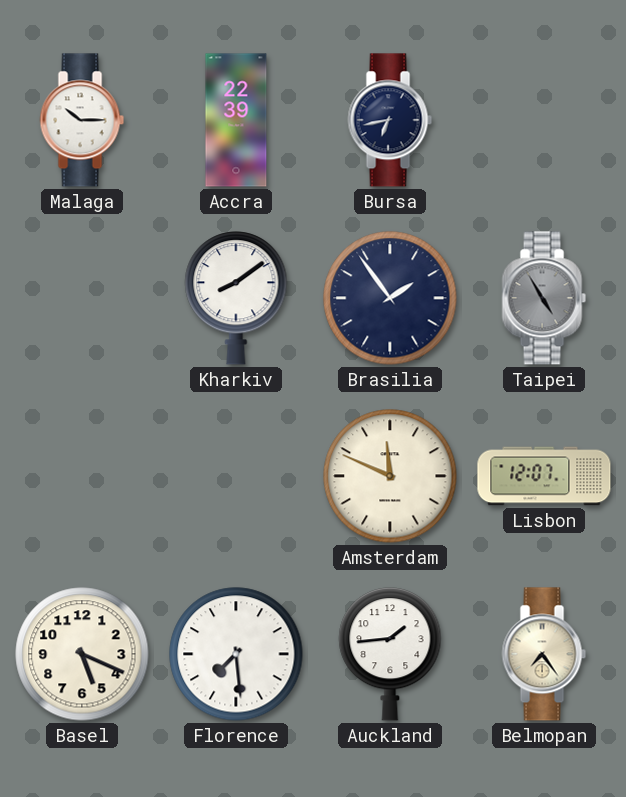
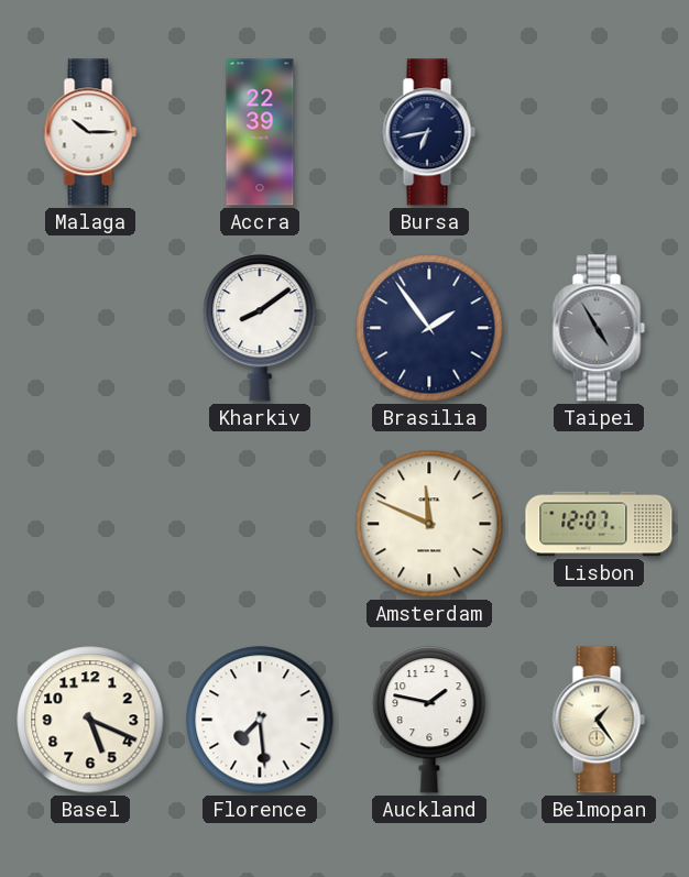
Auckland: 1:44 -> 1:47 (429, 720)
Belmopan: 7:24 -> 1:24 (599, 720)
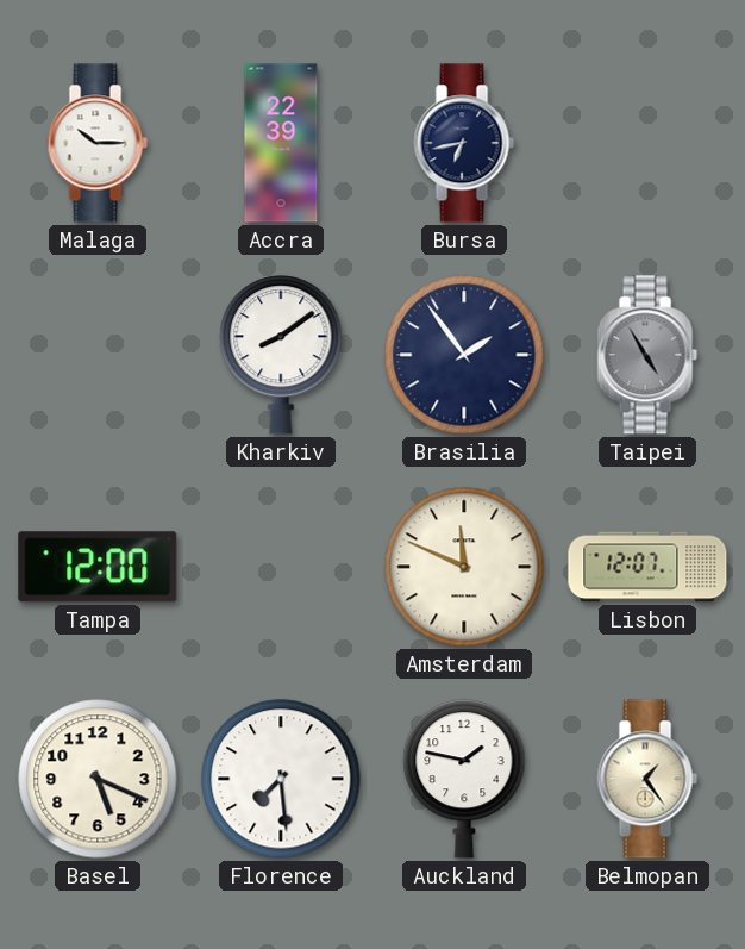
Tampa: none -> 12:00 (98, 567)
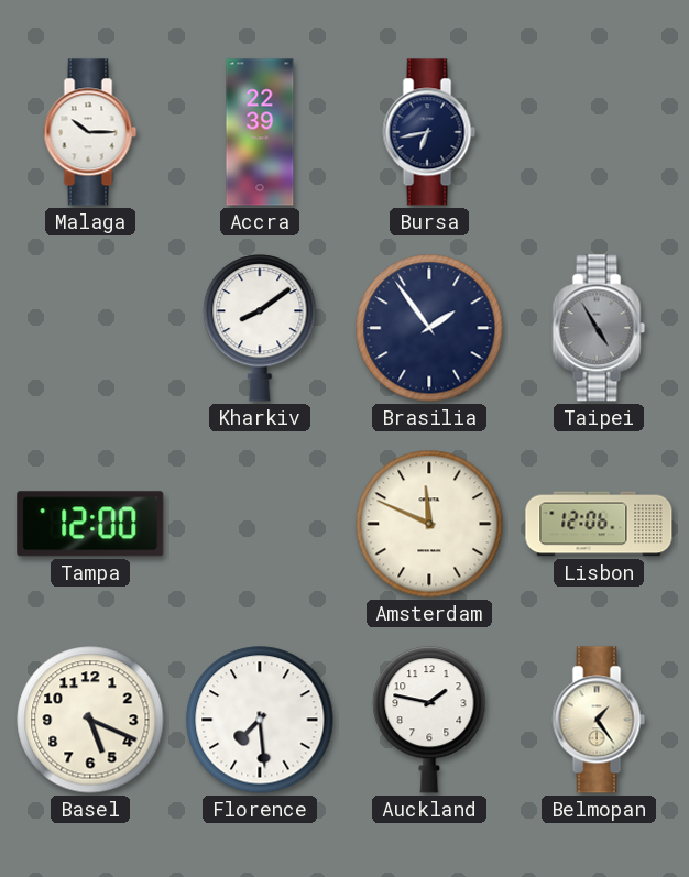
Lisbon: 12:07 -> 12:06 (599, 524)
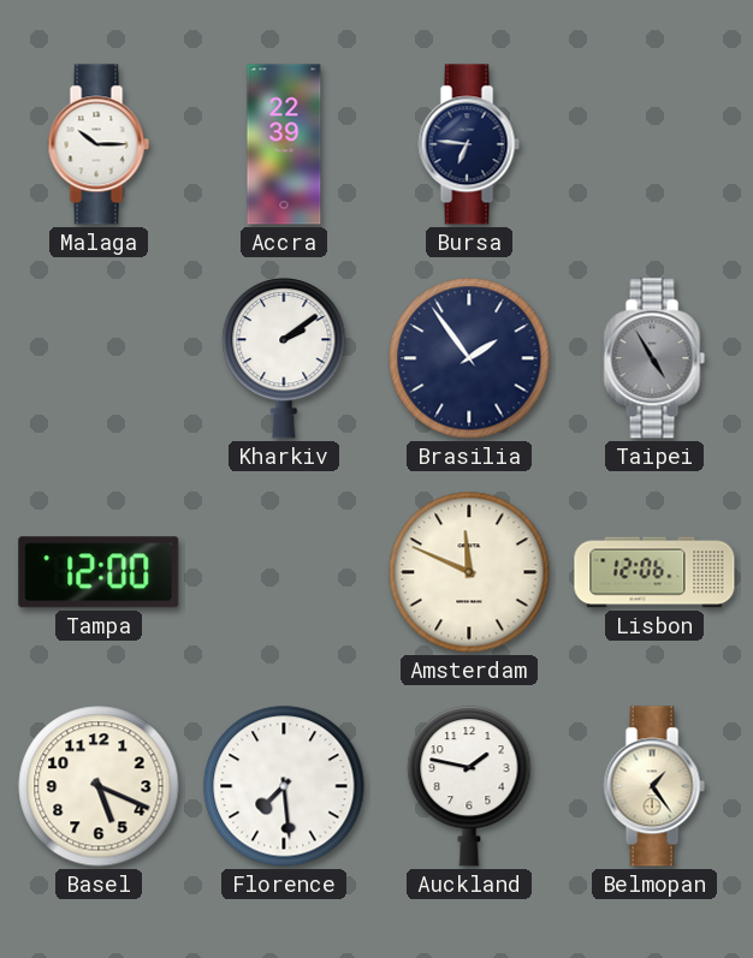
Bursa: 6:43 -> 6:46 (469, 144)
Kharkiv: 8:09 -> 2:09 (284, 358)
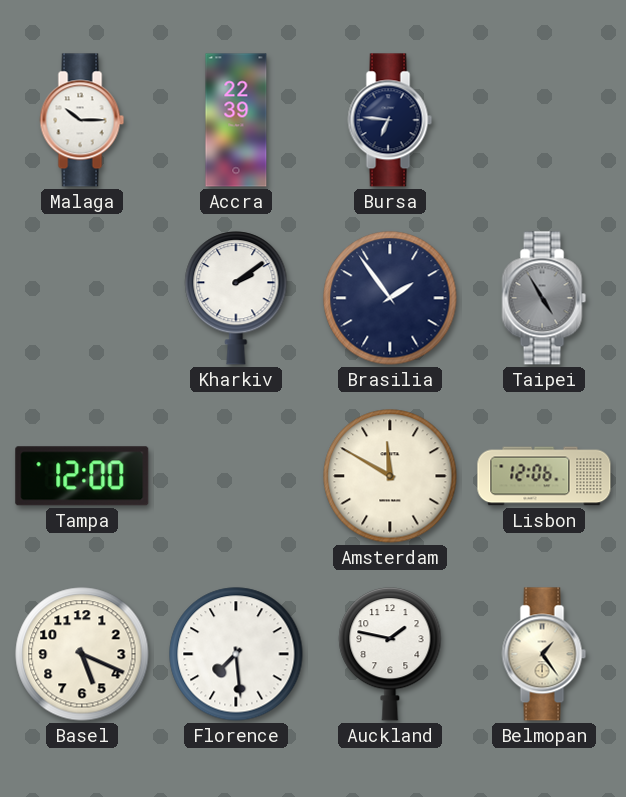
Amsterdam: 11:49 -> 11:50 (390, 476)
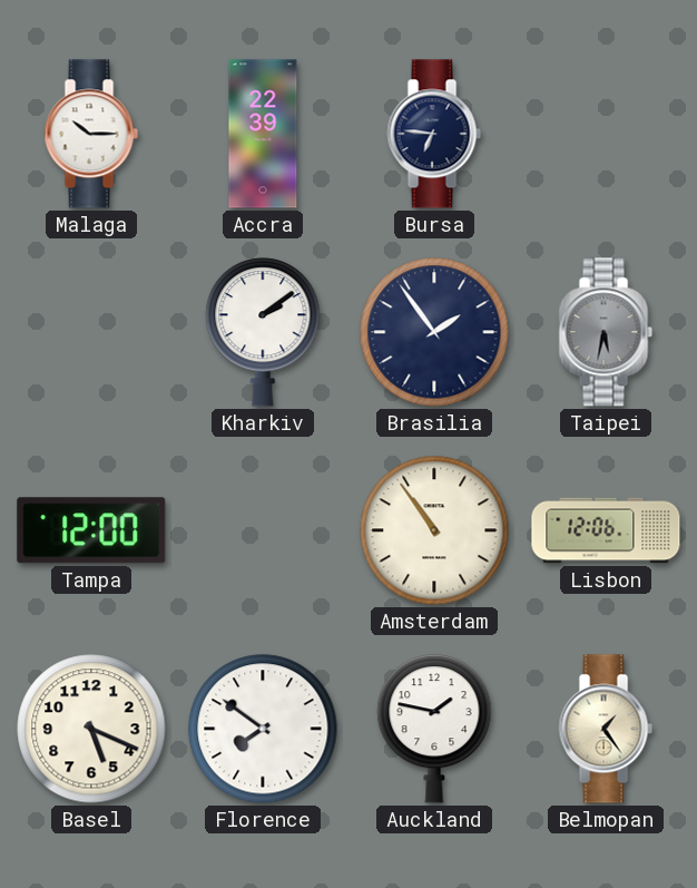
Taipei: 4:55 -> 5:32 (606, 332)
Amsterdam: 11:50 -> 10:54 (434, 530)
Florence: 7:29 -> 7:51 (263, 729)
